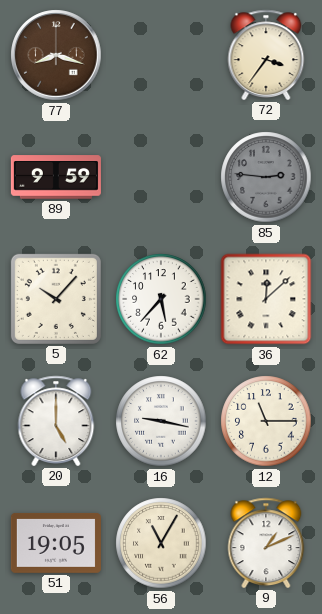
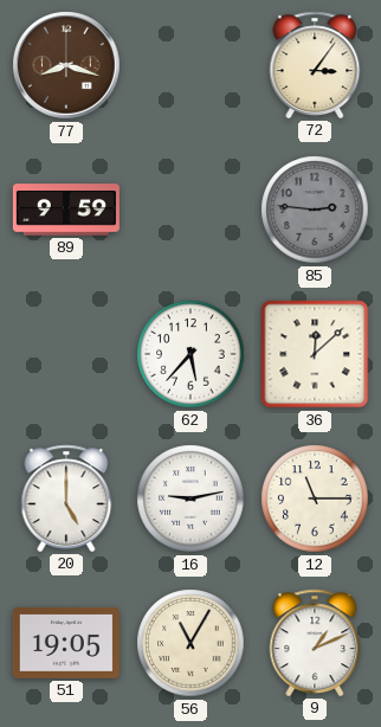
72: 3:36 -> 3:06 (315, 65)
5: 10:07 -> none (56, 299)
16: 9:17 -> 9:13 (190, 498)
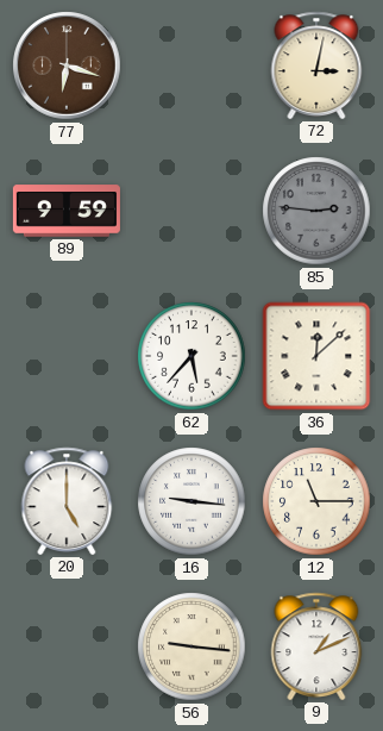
77: 8:18 -> 6:18 (67, 65)
72: 3:06 -> 3:02 (316, 65)
16: 9:13 -> 9:16 (191, 501)
51: 19:05 -> none (66, 643)
56: 11:05 -> 9:16 (191, 646)
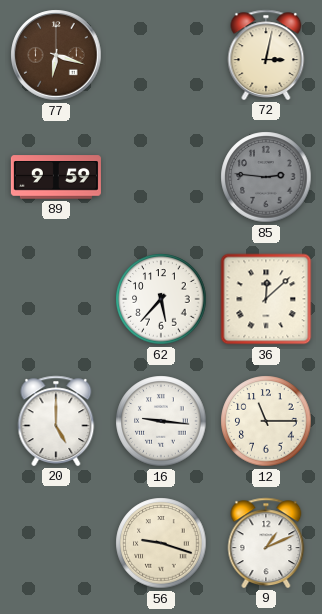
56: 9:16 -> 9:18 (161, 543)
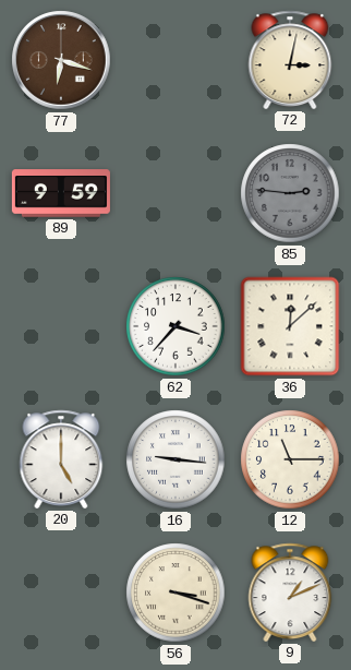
62: 5:37 -> 3:37 (175, 326)
56: 9:18 -> 3:18 (175, 593)
